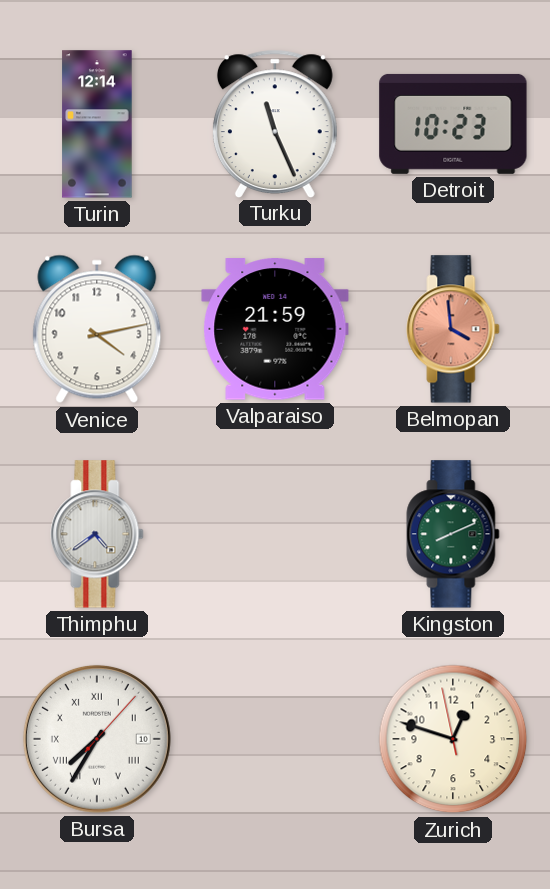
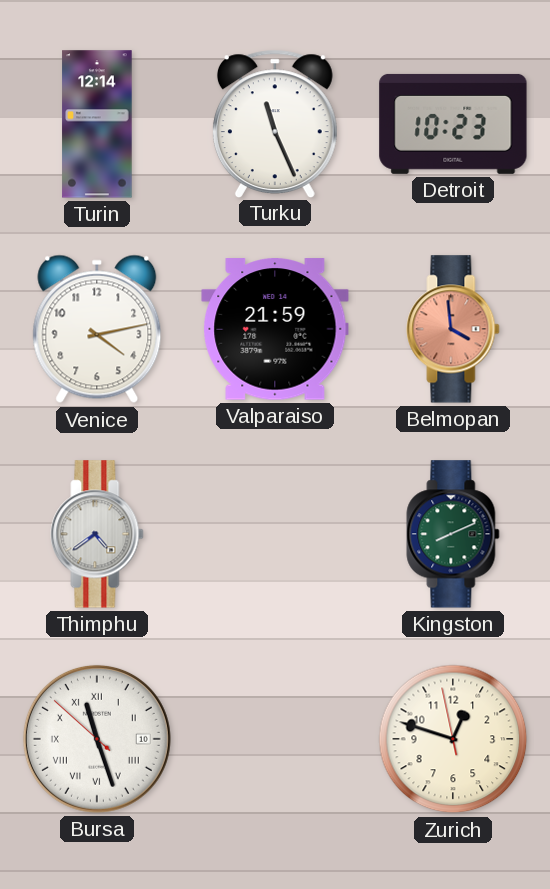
Bursa: 7:35 -> 11:26 (97, 739)
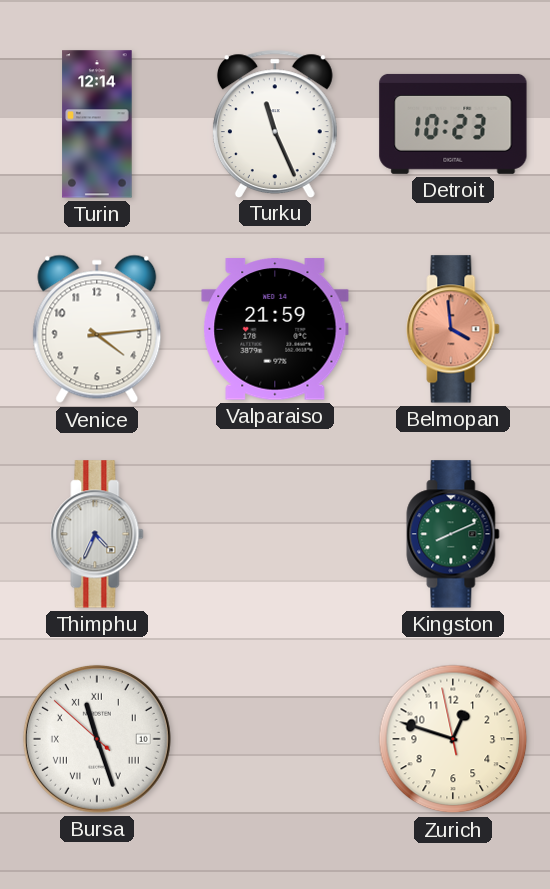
Venice: 4:13 -> 4:14 (97, 329)
Thimphu: 4:39 -> 4:34 (97, 534)
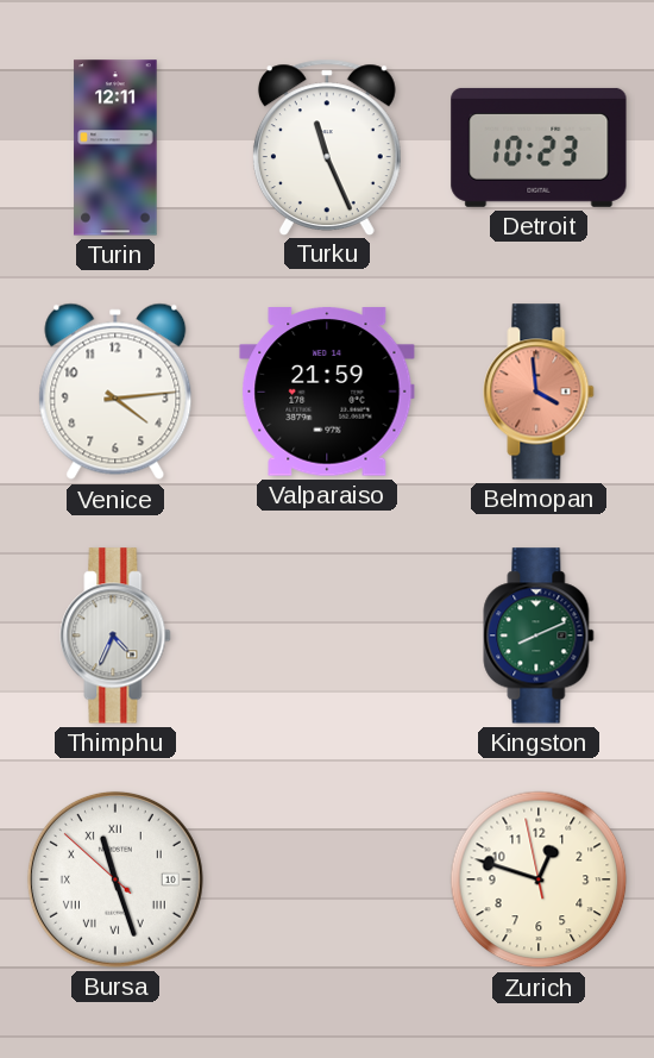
Turin: 12:14 -> 12:11 (115, 148)
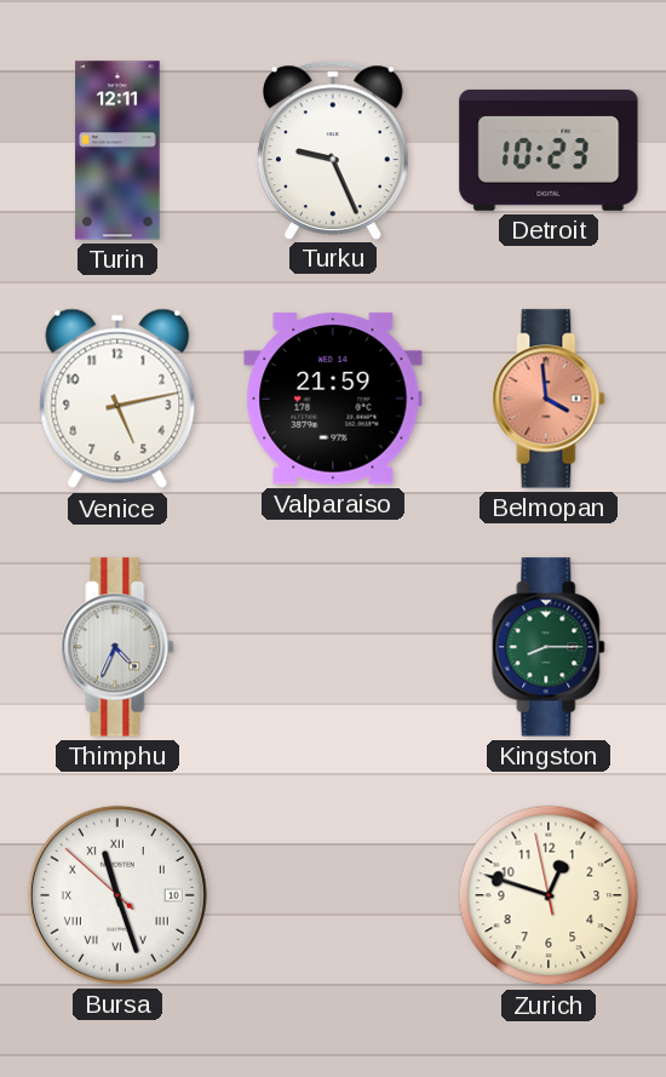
Turku: 11:26 -> 9:26 (333, 149)
Venice: 4:14 -> 5:13 (117, 399)
Kingston: 8:11 -> 8:15 (549, 647)
